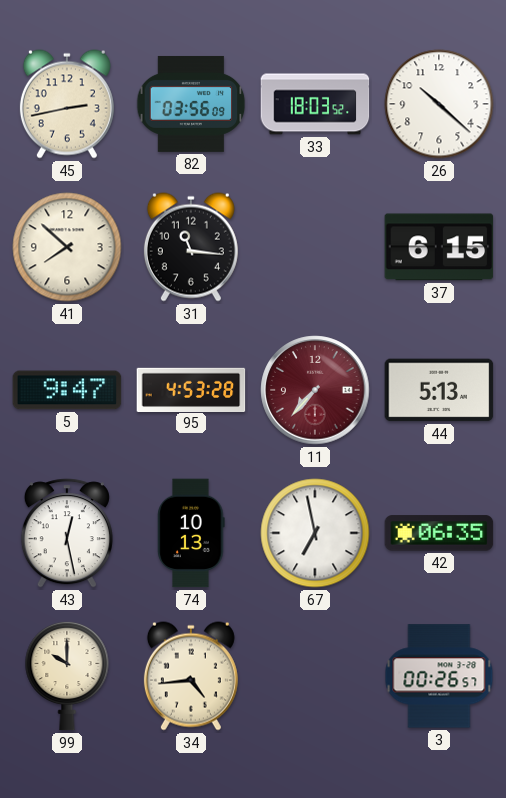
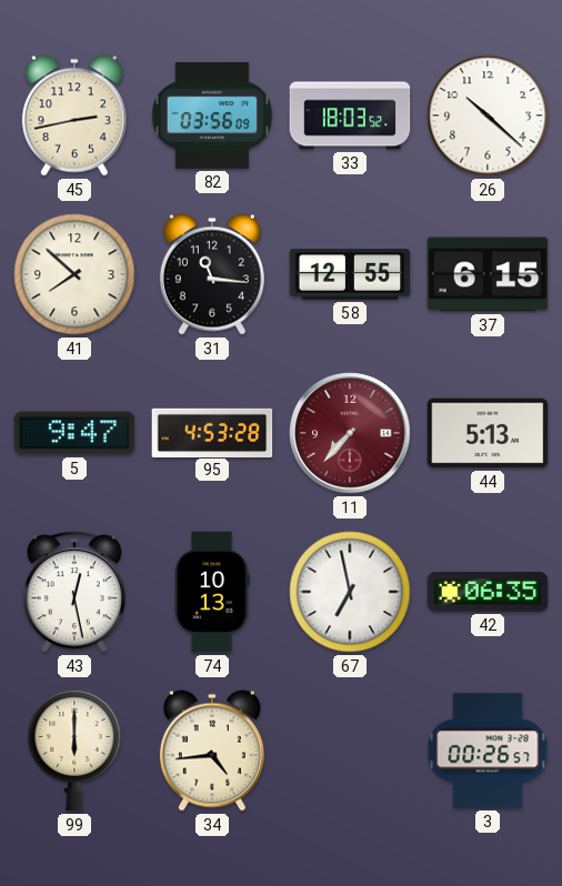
58: none -> 12:55 (350, 274)
99: 10:00 -> 6:00 (74, 751)
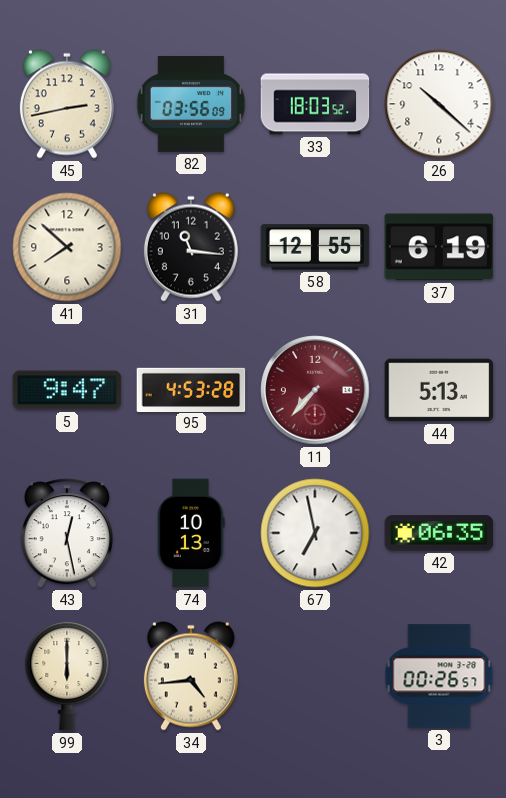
37: 6:15 -> 6:19 (439, 247)
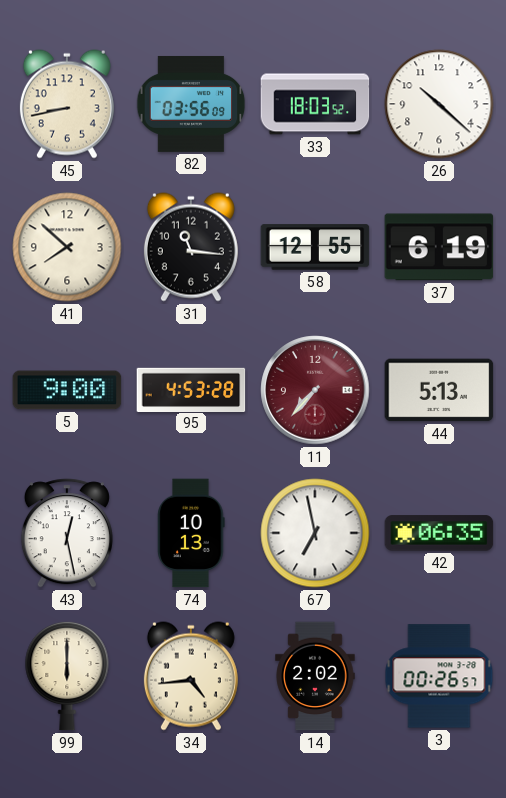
45: 2:43 -> 8:43 (67, 104)
5: 9:47 -> 9:00 (67, 390)
14: none -> 2:02 (315, 676)
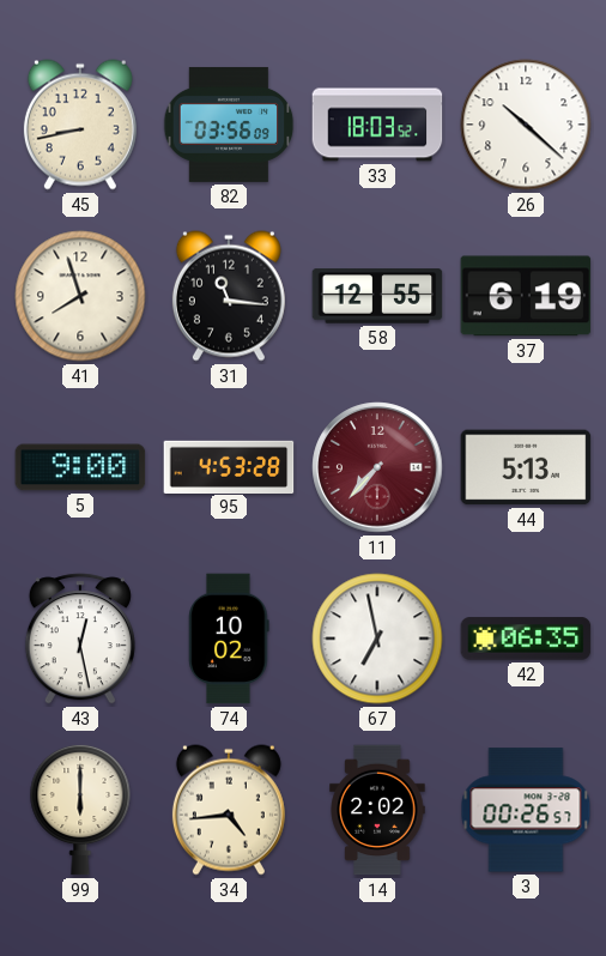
41: 7:52 -> 7:57 (80, 296)
74: 10:13 -> 10:02 (229, 639)
